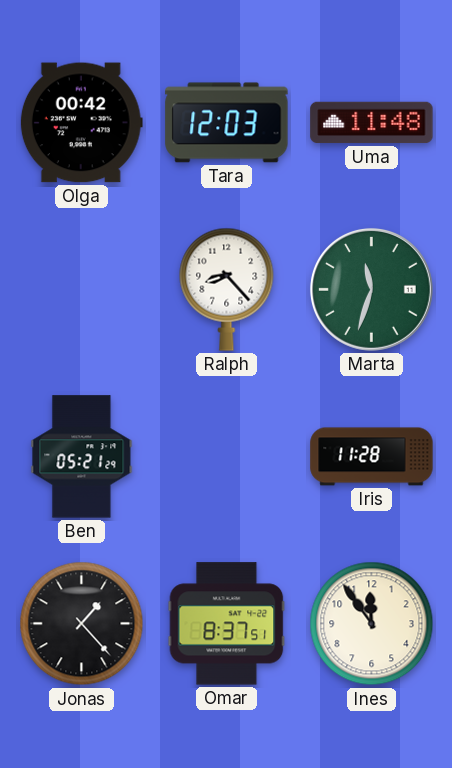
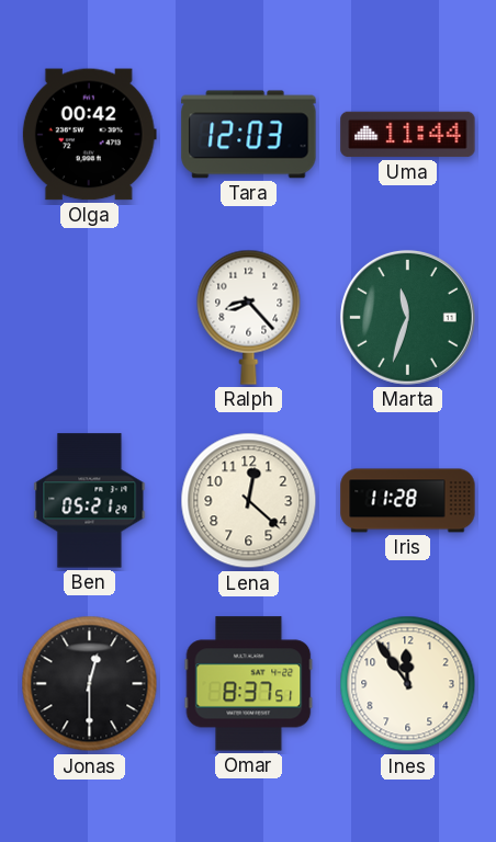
Uma: 11:48 -> 11:44 (408, 135)
Lena: none -> 12:22 (249, 501)
Jonas: 1:23 -> 12:30 (90, 684)
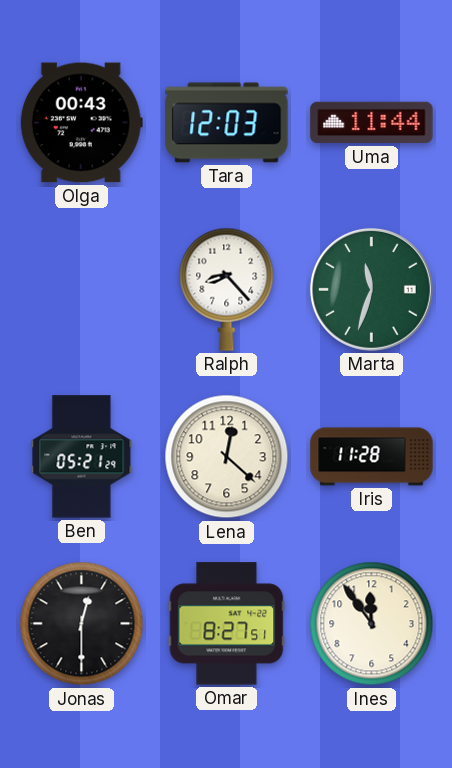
Olga: 00:42 -> 00:43 (81, 123)
Omar: 8:37 -> 8:27 (227, 624)
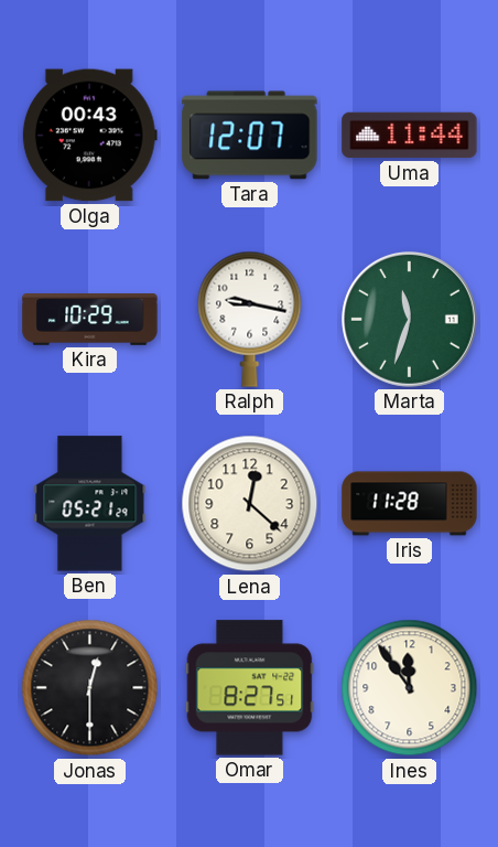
Tara: 12:03 -> 12:07 (250, 136)
Kira: none -> 10:29 (90, 320)
Ralph: 8:23 -> 9:17 (250, 319)
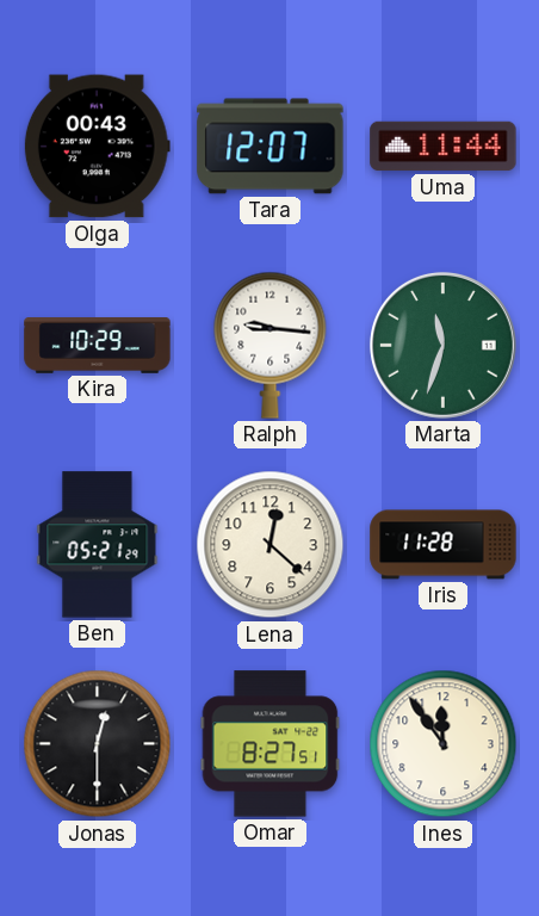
Ralph: 9:17 -> 9:16 (271, 345)
